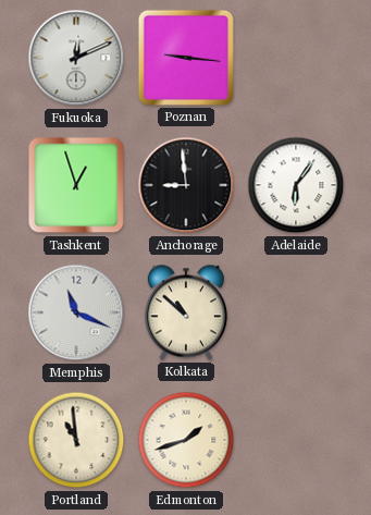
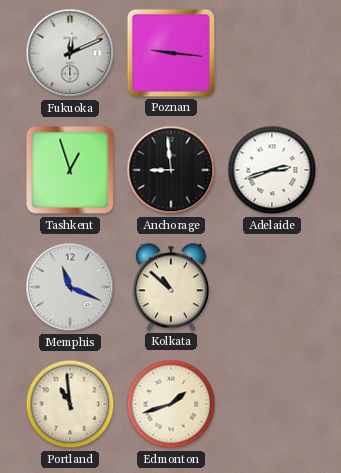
Adelaide: 6:06 -> 2:42 (272, 170)
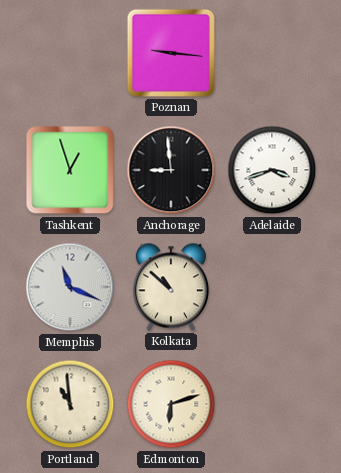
Fukuoka: 12:11 -> none (70, 53)
Adelaide: 2:42 -> 3:42 (272, 170)
Edmonton: 1:42 -> 6:12 (171, 404)
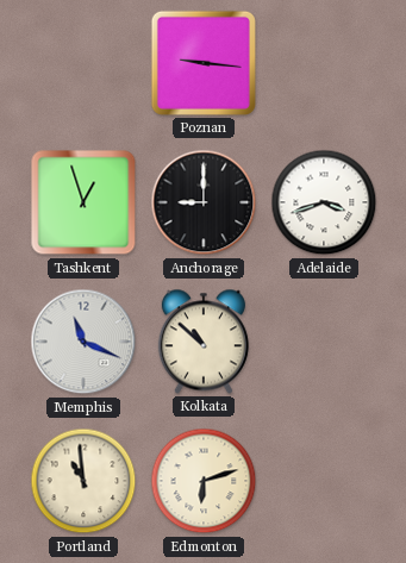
Anchorage: 8:59 -> 9:00 (204, 202)
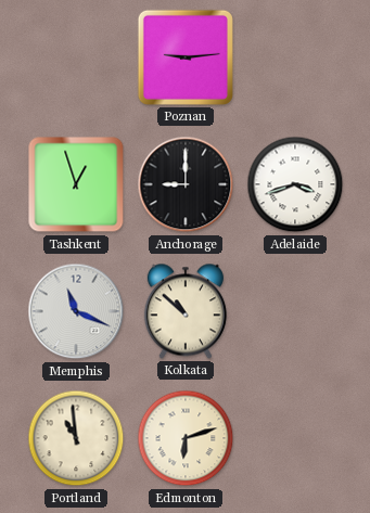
Poznan: 9:16 -> 9:14 (186, 57)
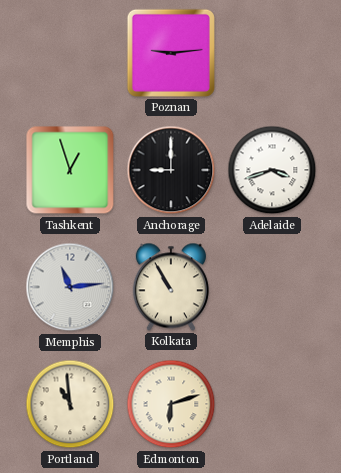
Memphis: 11:19 -> 11:14 (70, 287)
Kolkata: 10:52 -> 10:55 (171, 287)
